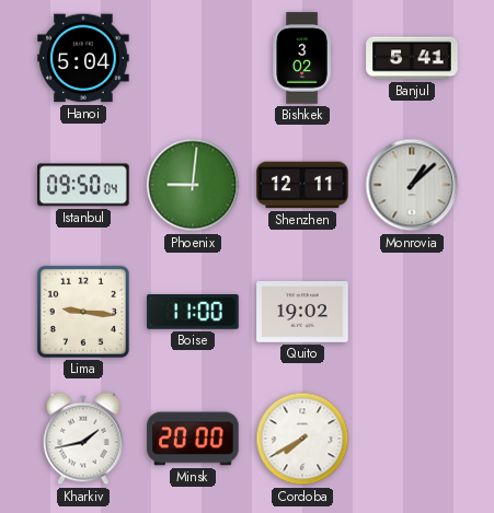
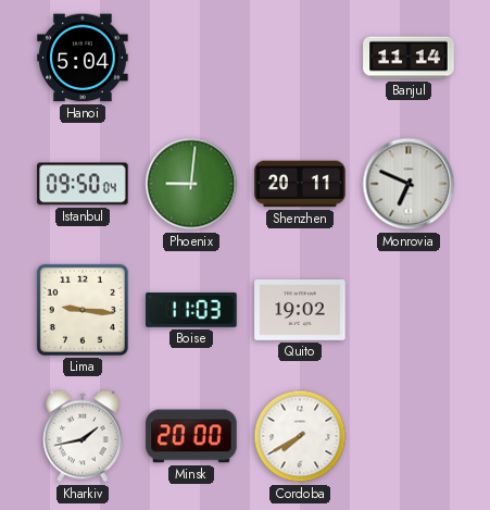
Bishkek: 3:02 -> none (302, 58)
Banjul: 5:41 -> 11:14 (409, 58)
Shenzhen: 12:11 -> 20:11 (300, 184)
Monrovia: 1:08 -> 6:49 (409, 184)
Boise: 11:00 -> 11:03 (191, 311)
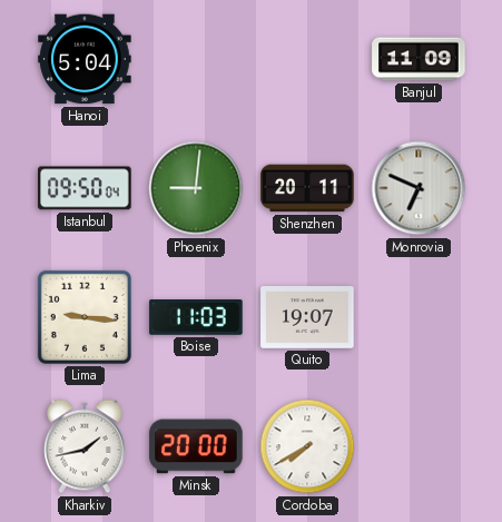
Banjul: 11:14 -> 11:09 (419, 59)
Quito: 19:02 -> 19:07 (307, 318)
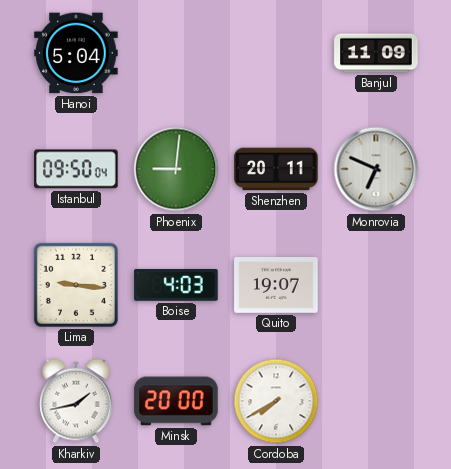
Boise: 11:03 -> 4:03 (176, 286)
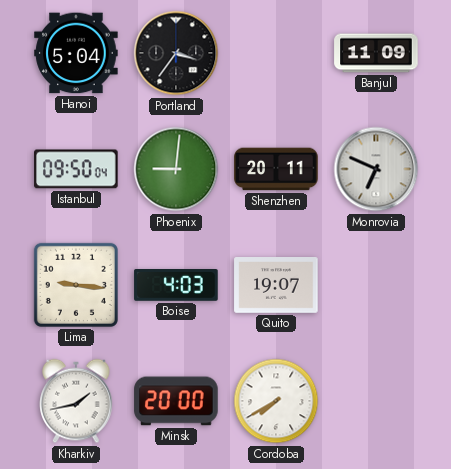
Portland: none -> 3:36 (176, 53)
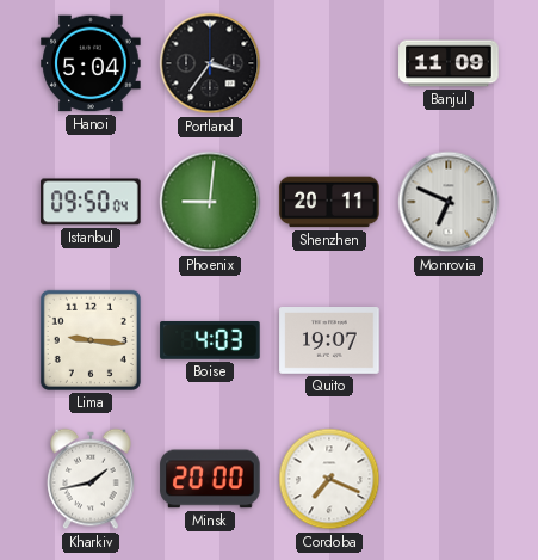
Cordoba: 7:40 -> 7:19 (329, 479)
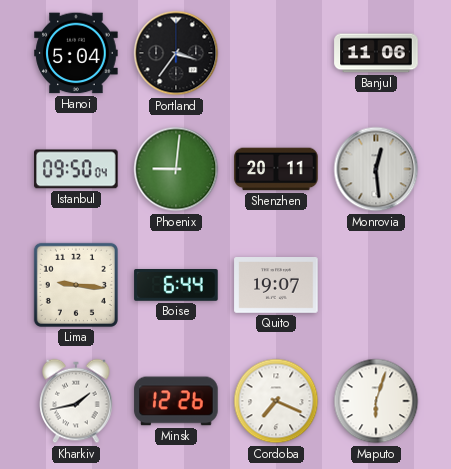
Banjul: 11:09 -> 11:06 (376, 53)
Monrovia: 6:49 -> 12:29 (376, 169)
Boise: 4:03 -> 6:44 (176, 286)
Minsk: 20:00 -> 12:26 (176, 401)
Maputo: none -> 6:03 (376, 401)
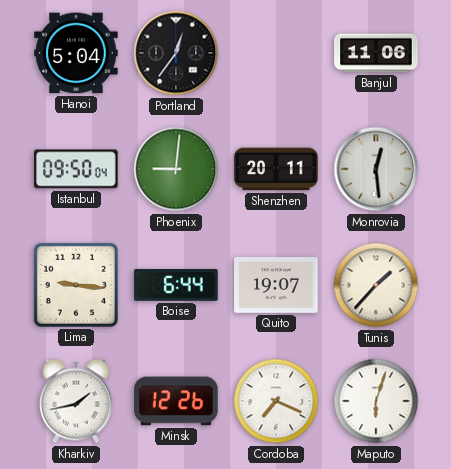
Portland: 3:36 -> 12:36 (176, 53)
Tunis: none -> 1:37 (376, 285)
